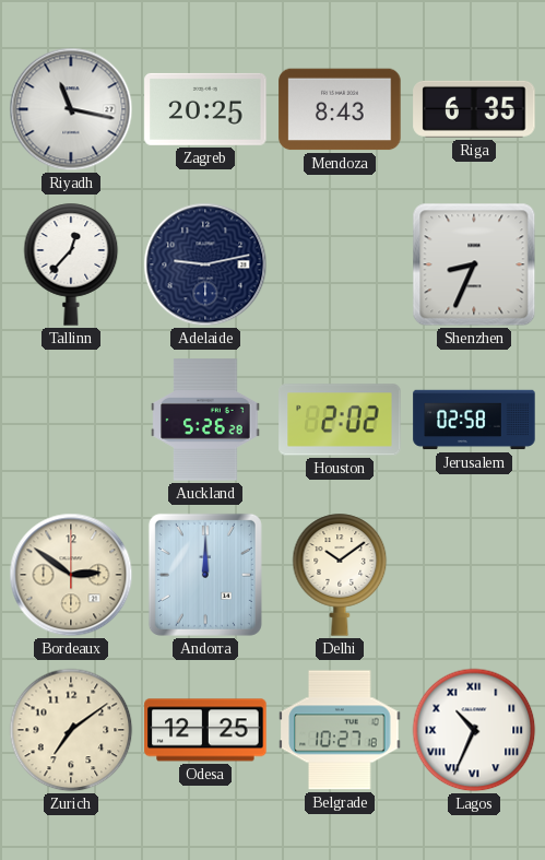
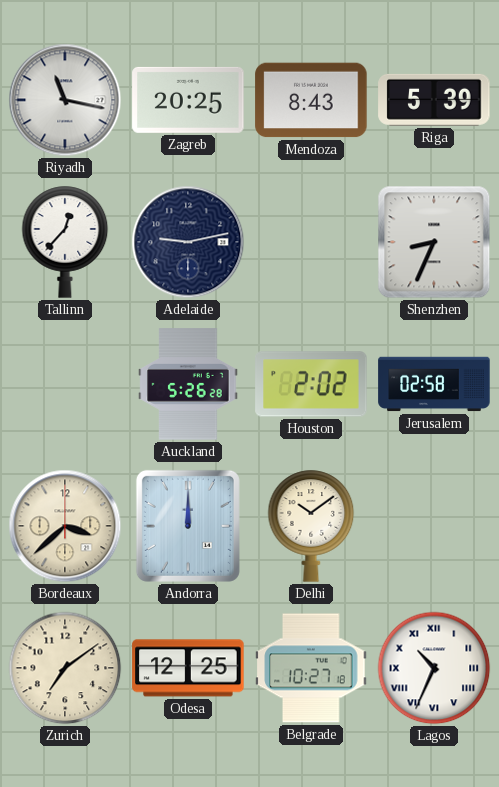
Riga: 6:35 -> 5:39 (434, 100)
Bordeaux: 2:51 -> 3:38 (65, 526)
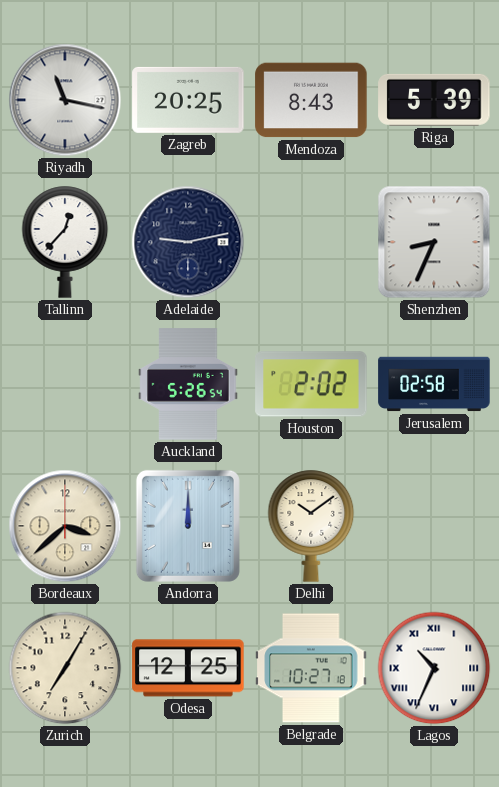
Auckland: 5:26:28 -> 5:26:54 (188, 384)
Zurich: 7:09 -> 7:05 (65, 668)
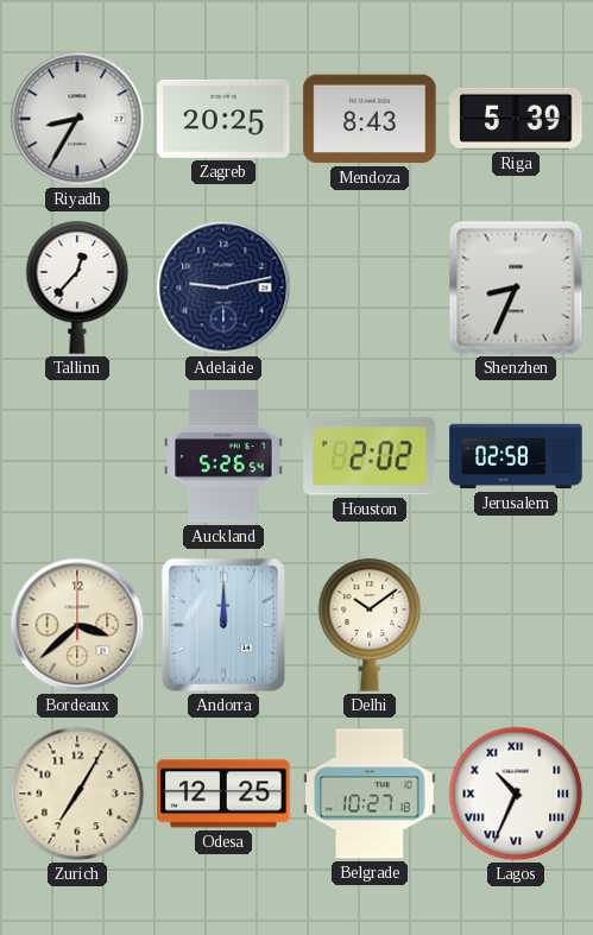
Riyadh: 11:17 -> 8:35 (77, 119)
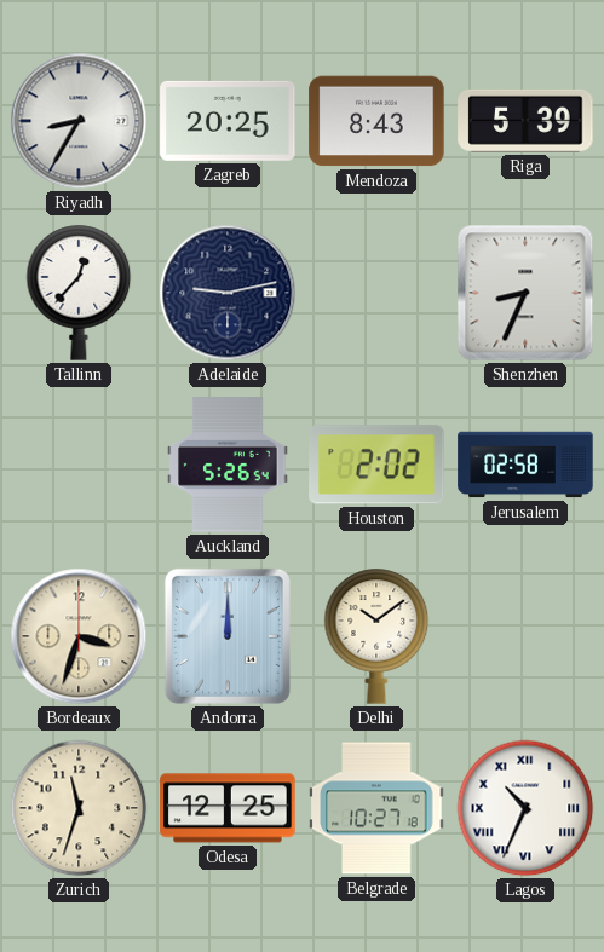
Bordeaux: 3:38 -> 3:33 (79, 636)
Zurich: 7:05 -> 11:33 (79, 808)
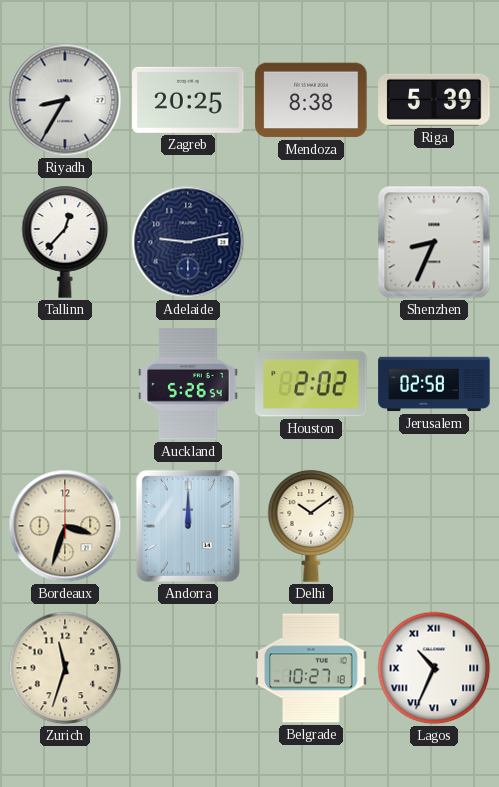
Mendoza: 8:43 -> 8:38 (311, 100)
Odesa: 12:25 -> none (228, 808)
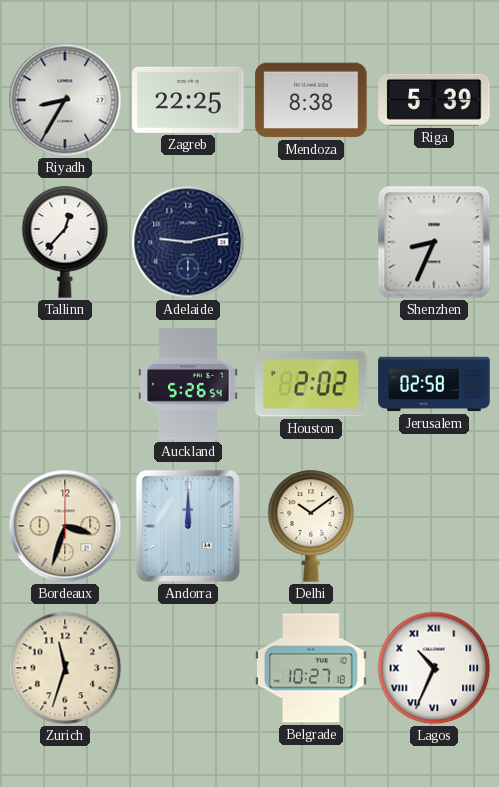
Zagreb: 20:25 -> 22:25 (188, 100)
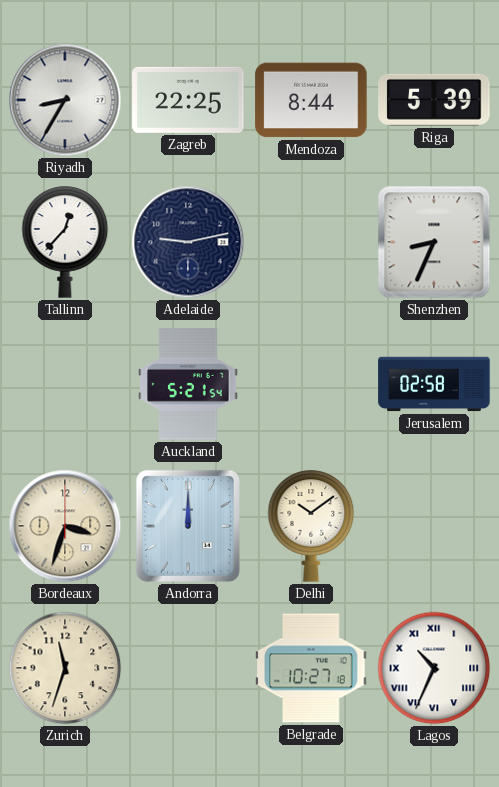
Mendoza: 8:38 -> 8:44 (311, 100)
Auckland: 5:26 -> 5:21 (188, 384)
Houston: 2:02 -> none (311, 384)
